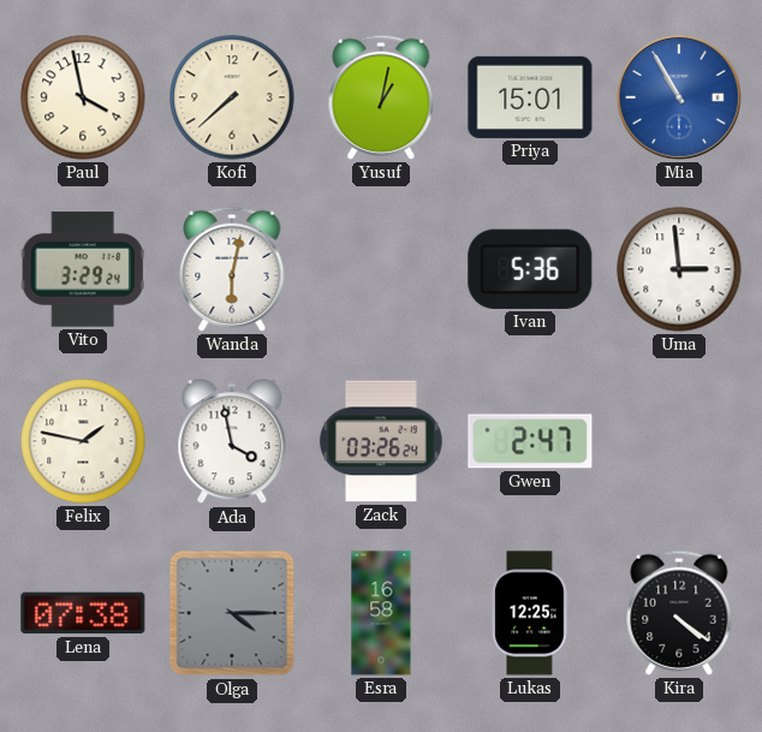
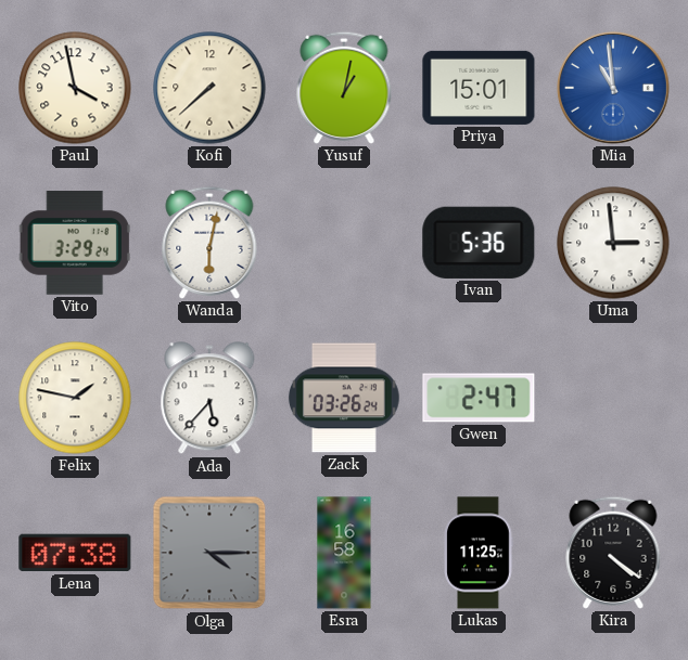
Mia: 10:55 -> 10:59 (613, 88)
Ada: 3:58 -> 5:37 (209, 399)
Lukas: 12:25 -> 11:25 (479, 553)
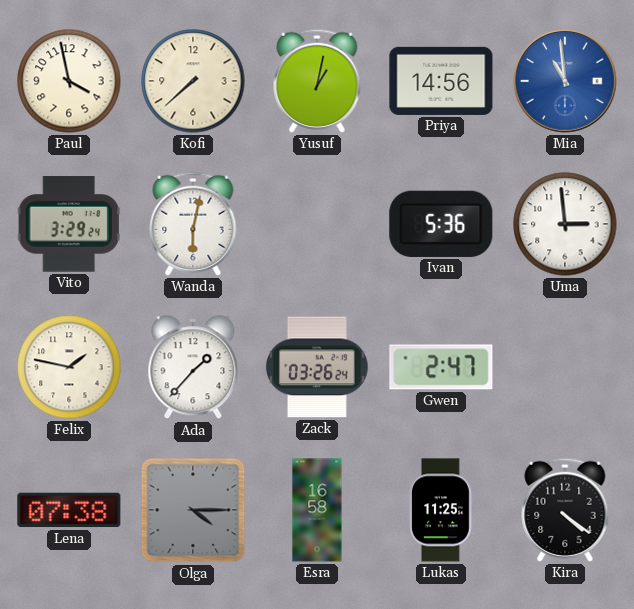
Priya: 15:01 -> 14:56 (441, 81)
Ada: 5:37 -> 1:37 (193, 368)
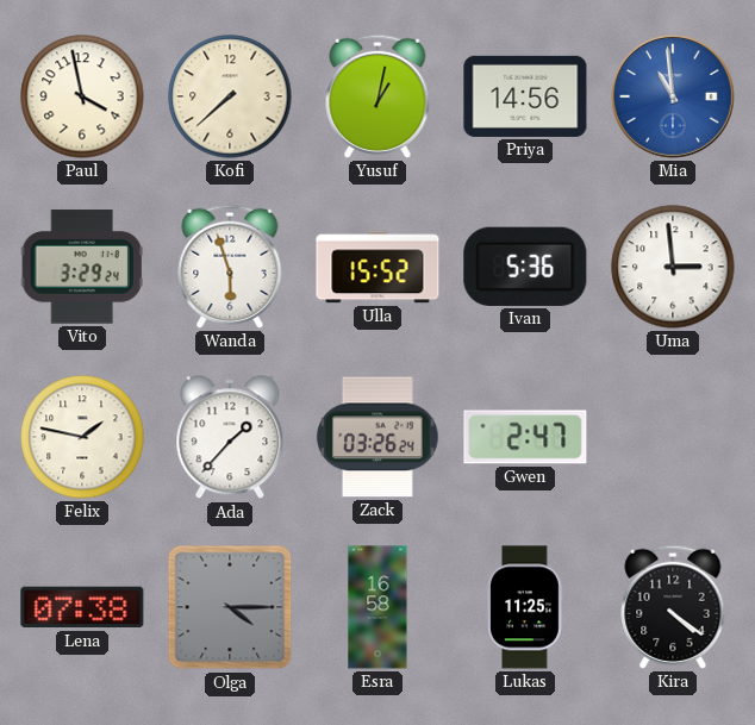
Wanda: 6:02 -> 5:57 (230, 267)
Ulla: none -> 15:52 (377, 267)
